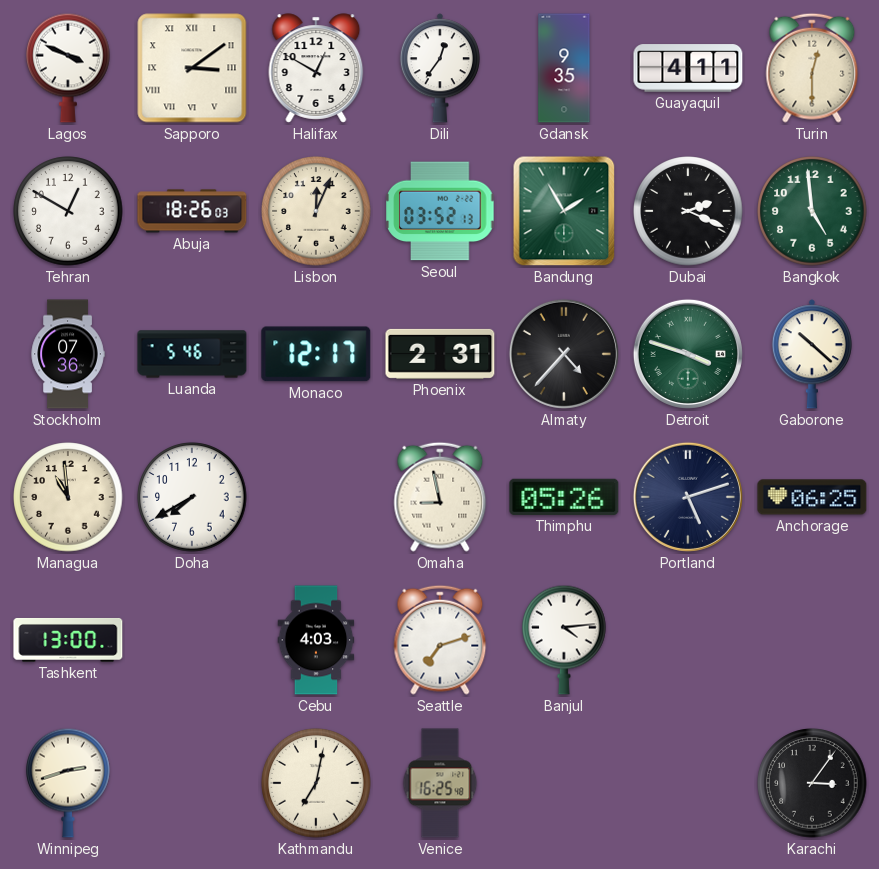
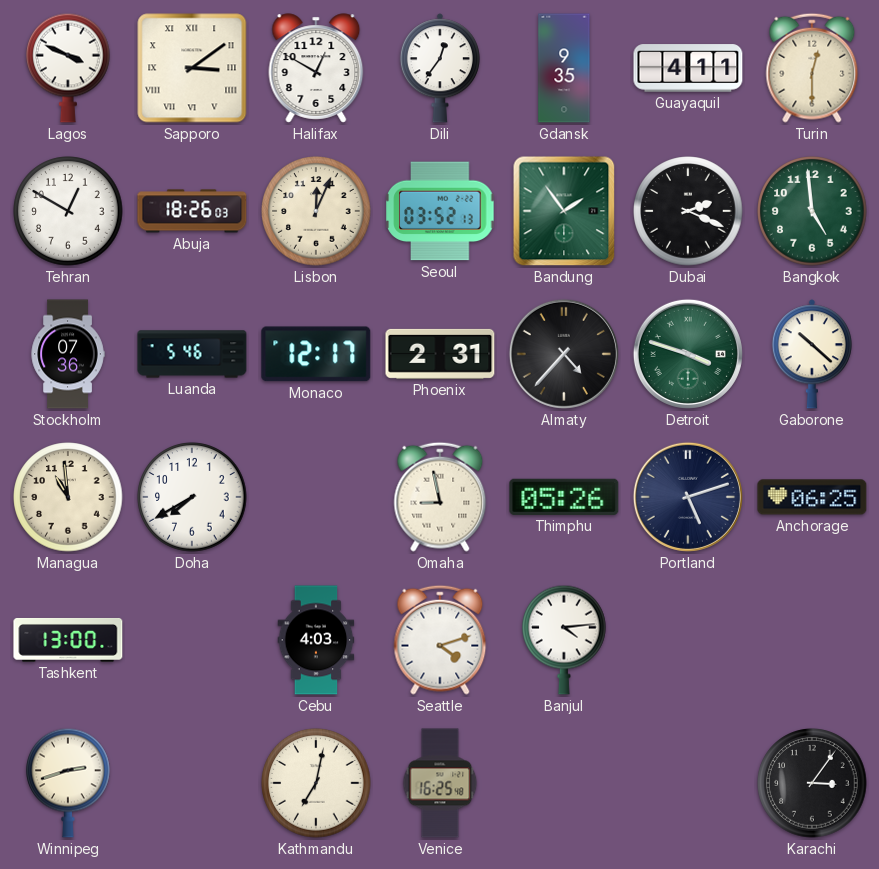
Bandung: 1:55 -> 1:54 (564, 211)
Seattle: 7:12 -> 4:12 (440, 640)
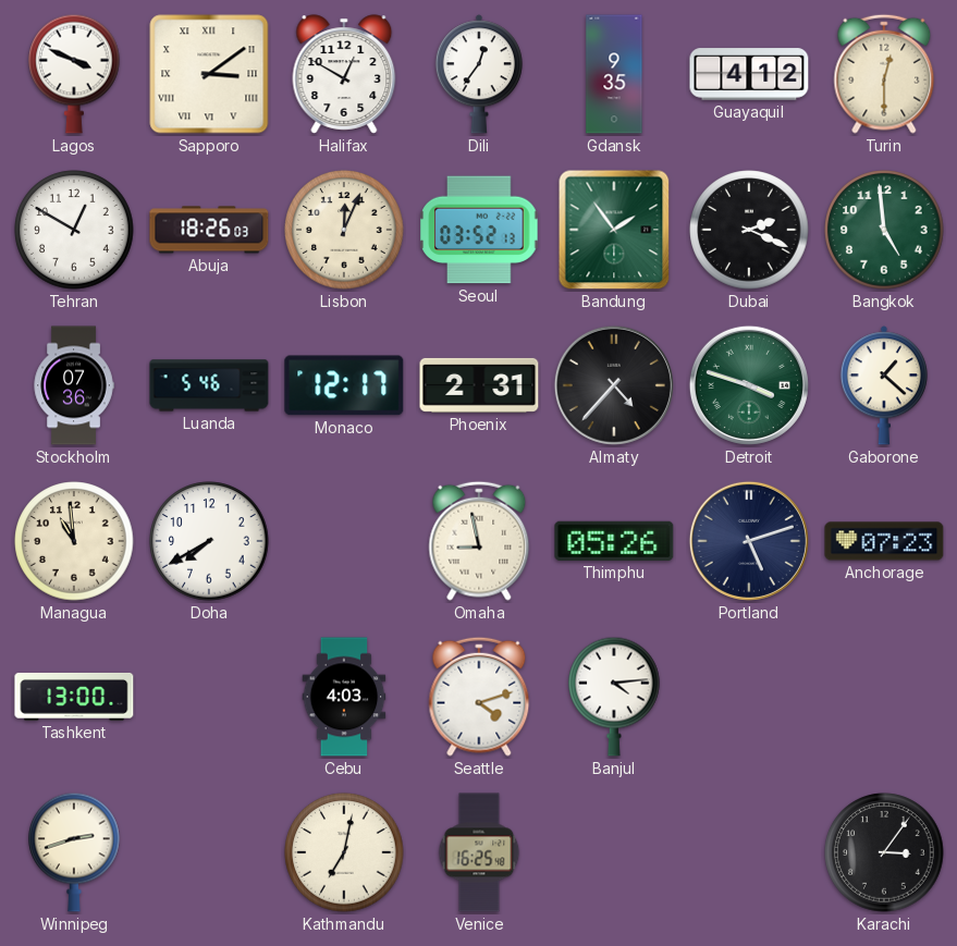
Guayaquil: 4:11 -> 4:12 (749, 74)
Gaborone: 10:22 -> 1:22 (884, 385)
Anchorage: 06:25 -> 07:23 (884, 541)
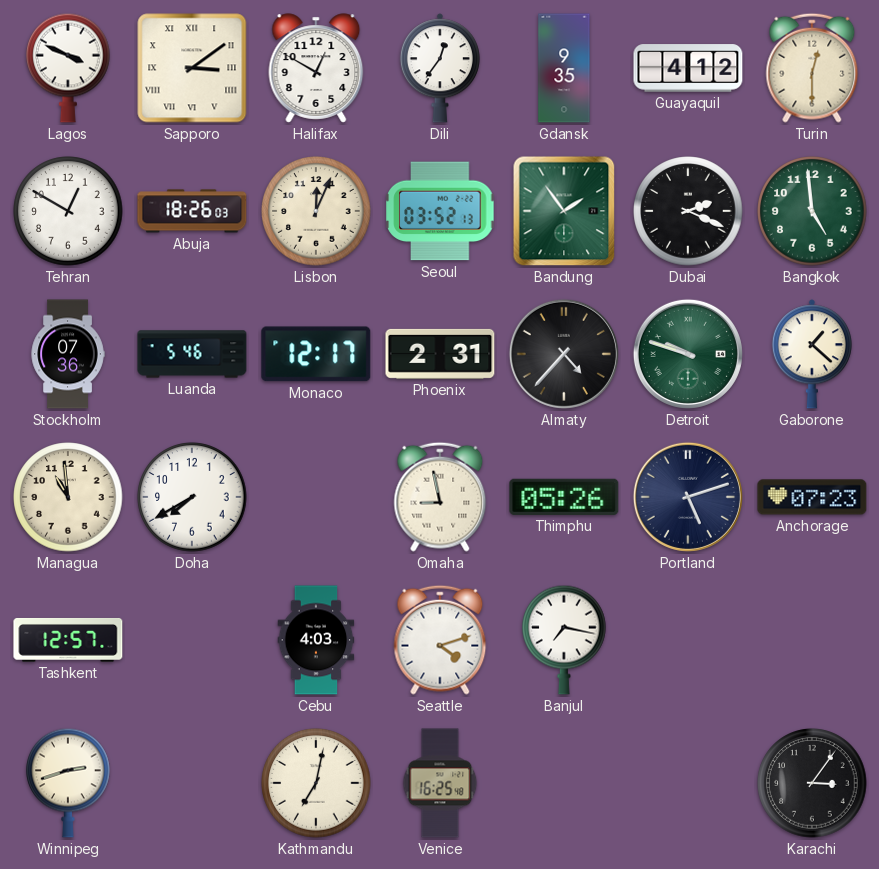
Detroit: 3:48 -> 9:48 (688, 354)
Tashkent: 13:00 -> 12:57 (68, 640)
Banjul: 4:14 -> 7:17 (565, 640)
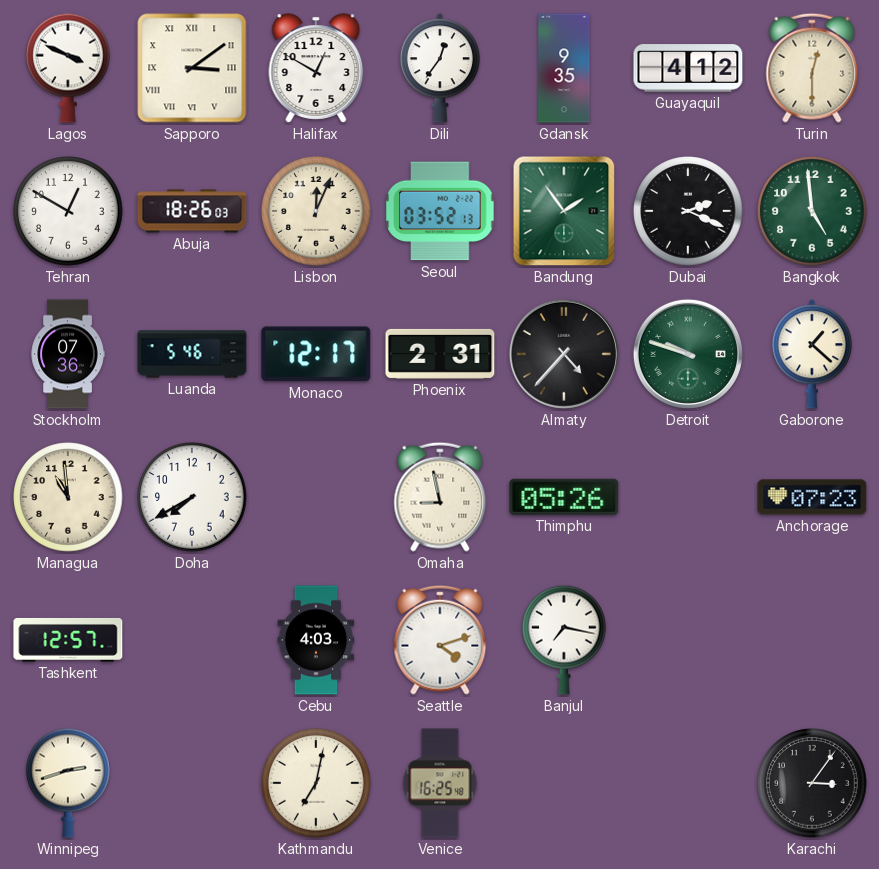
Portland: 5:12 -> none (688, 497)
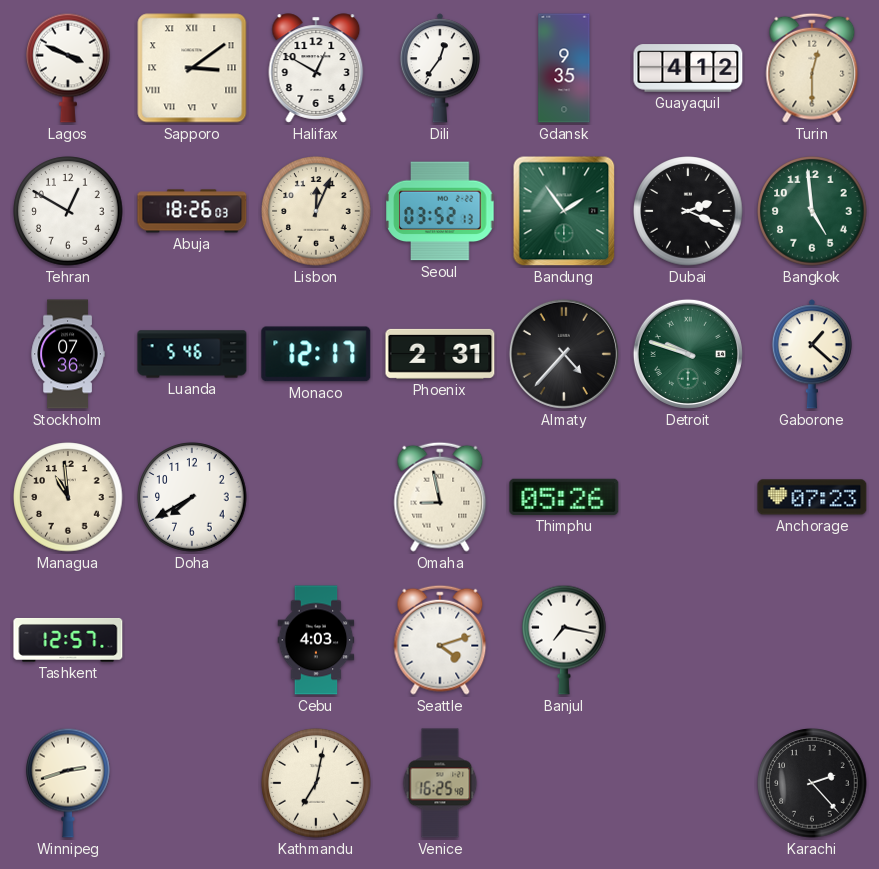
Karachi: 3:06 -> 2:23 (812, 783)
